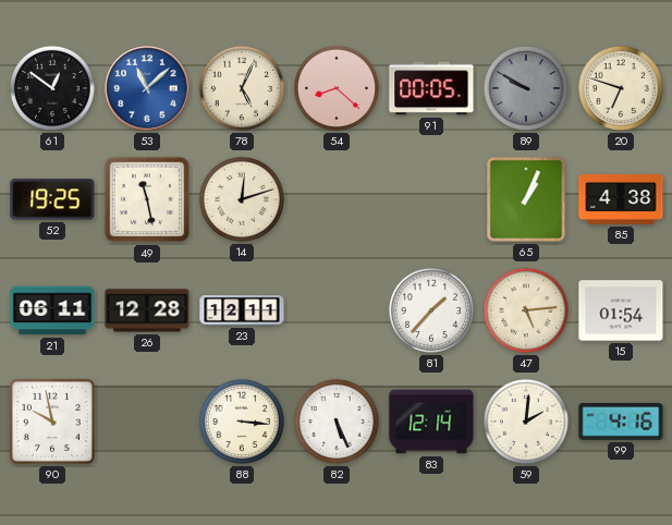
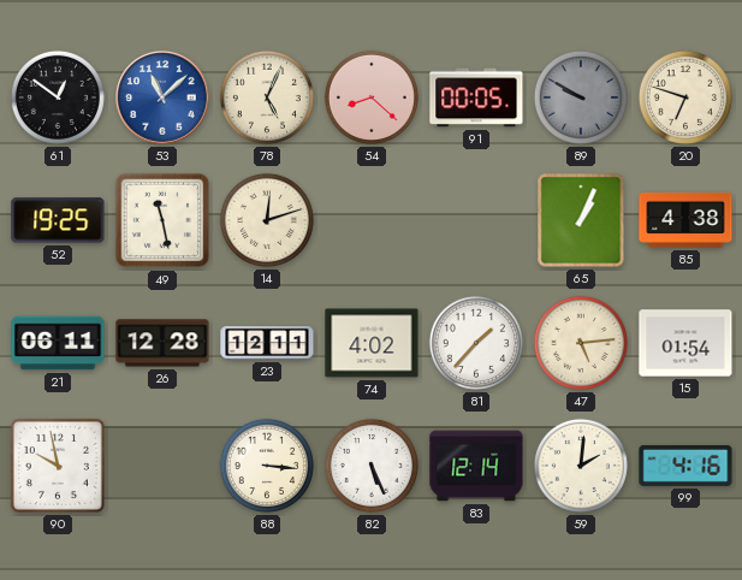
74: none -> 4:02 (372, 343)
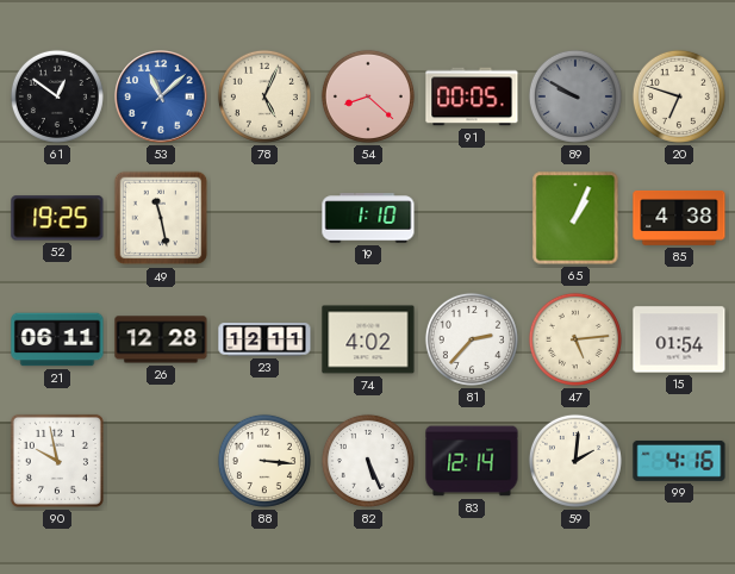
14: 12:12 -> none (267, 220)
19: none -> 1:10 (368, 218)
81: 1:37 -> 2:37 (472, 339)
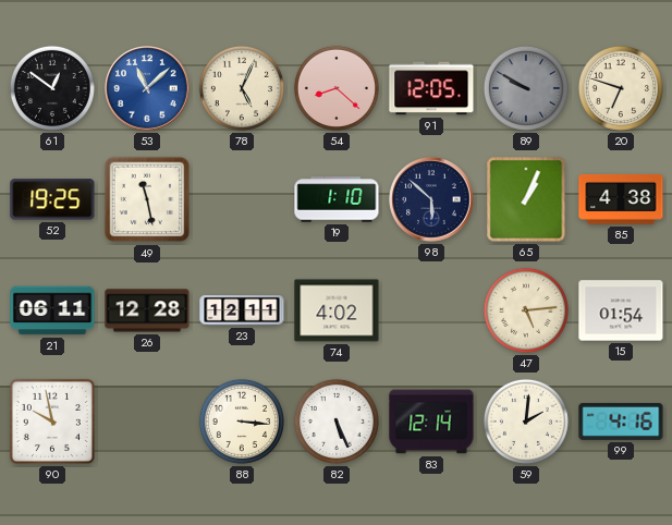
91: 00:05 -> 12:05 (431, 88)
98: none -> 5:52 (431, 199)
81: 2:37 -> none (472, 339)
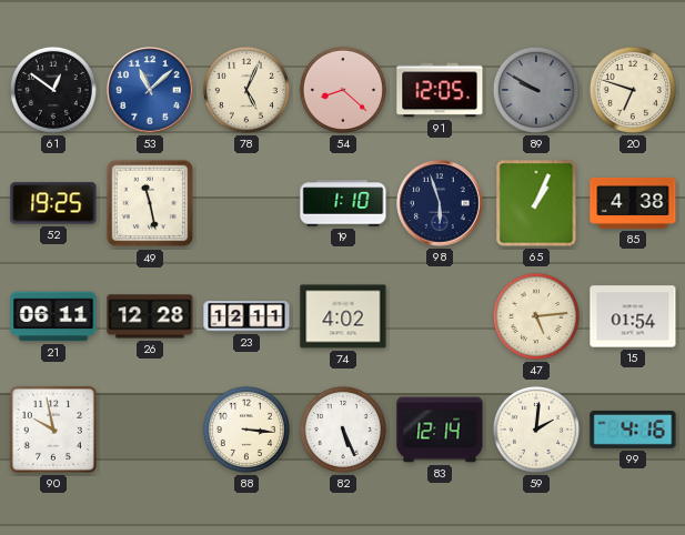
98: 5:52 -> 5:57 (440, 203)
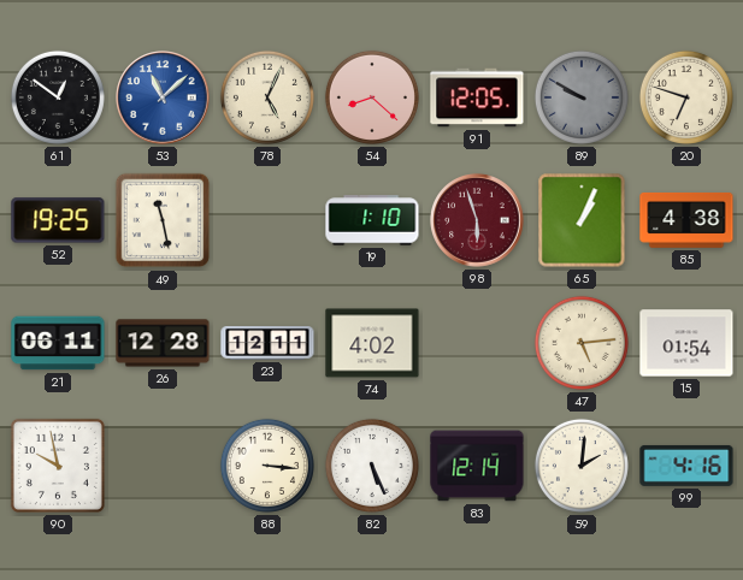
98 dial: navy -> burgundy (477, 220)
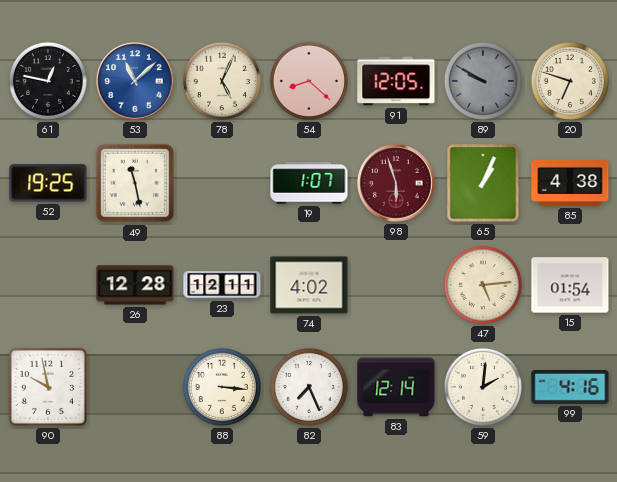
61: 12:51 -> 12:47 (48, 81)
19: 1:10 -> 1:07 (309, 183)
21: 06:11 -> none (58, 343)
82: 5:26 -> 7:26 (309, 387)
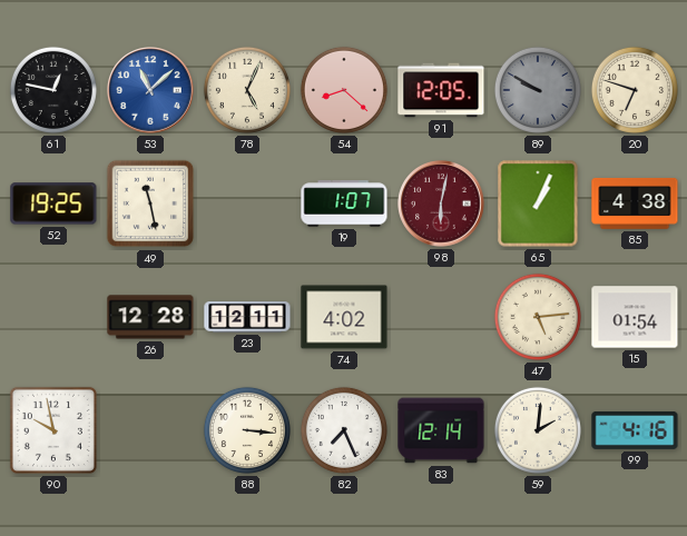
98: 5:57 -> 6:02 (441, 204)
